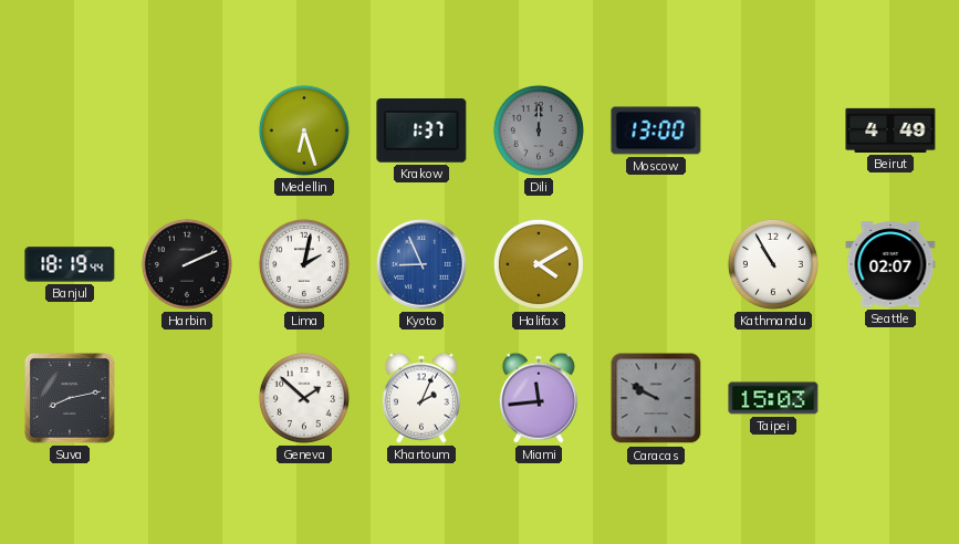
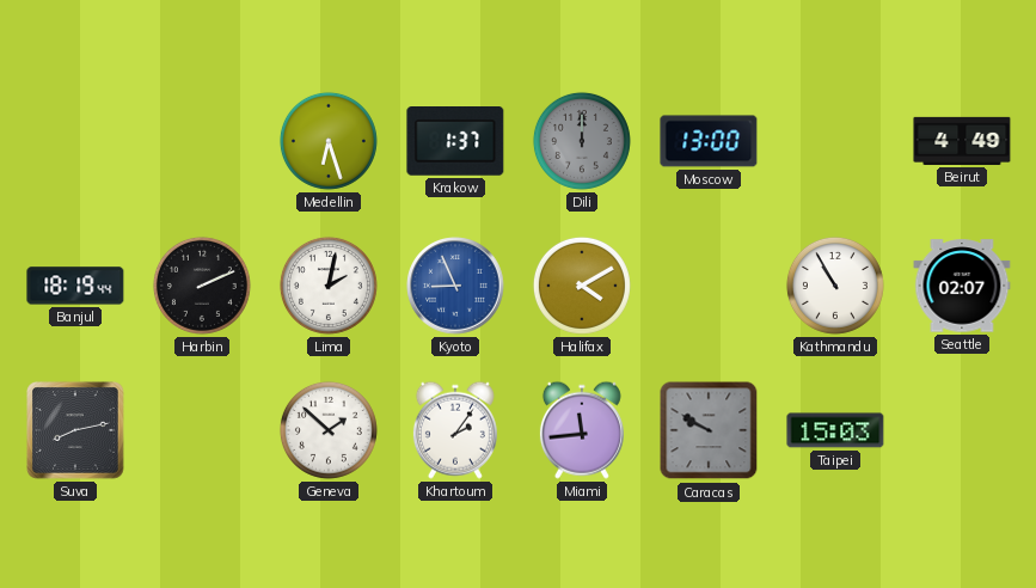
Khartoum: 2:04 -> 2:06 (455, 430)
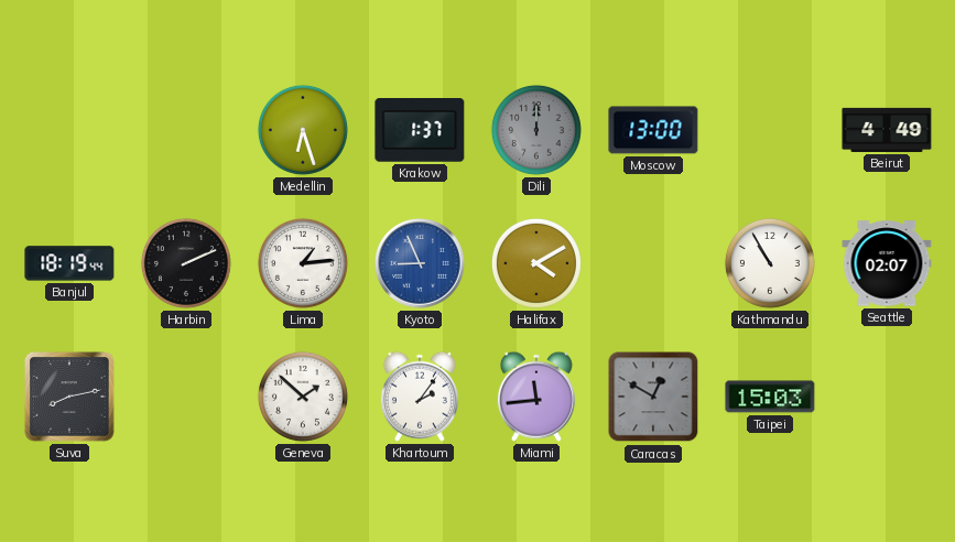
Lima: 2:02 -> 1:14 (303, 263)
Caracas: 9:50 -> 12:50 (653, 397)
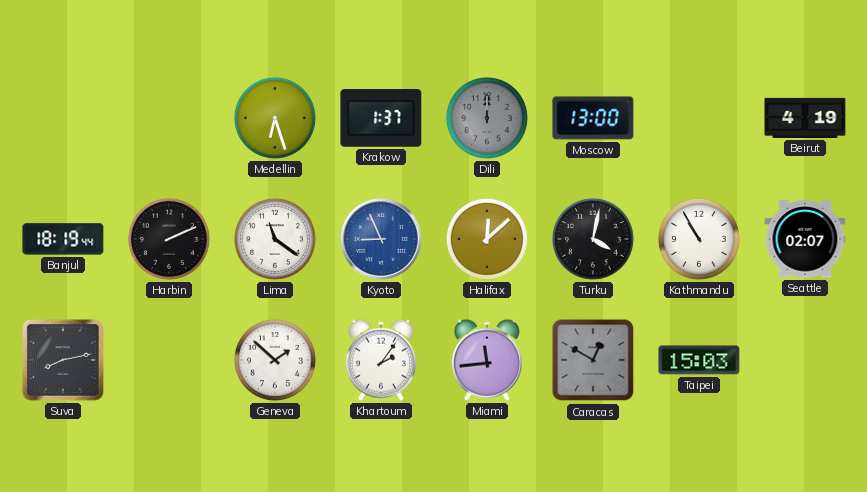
Beirut: 4:49 -> 4:19 (805, 118)
Lima: 1:14 -> 11:21 (275, 239)
Halifax: 4:10 -> 12:08 (487, 239)
Turku: none -> 4:02 (593, 239)
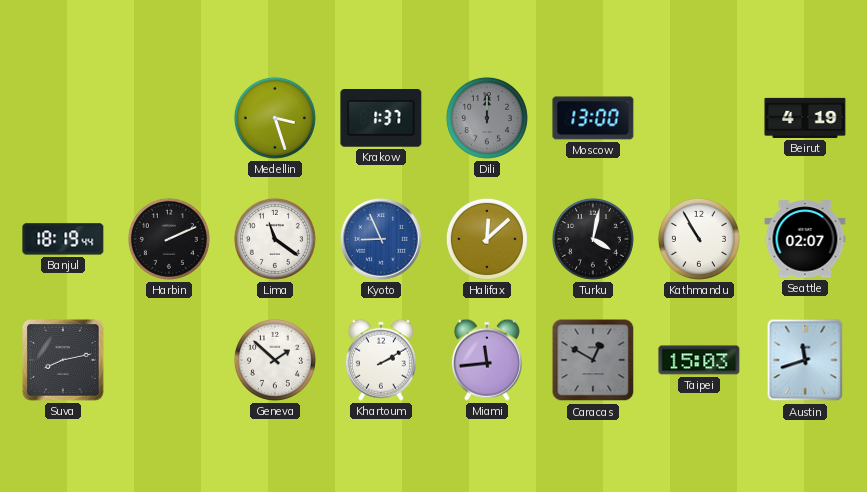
Medellin: 6:27 -> 3:27 (275, 118)
Khartoum: 2:06 -> 2:10 (381, 360)
Austin: none -> 11:42 (805, 360)
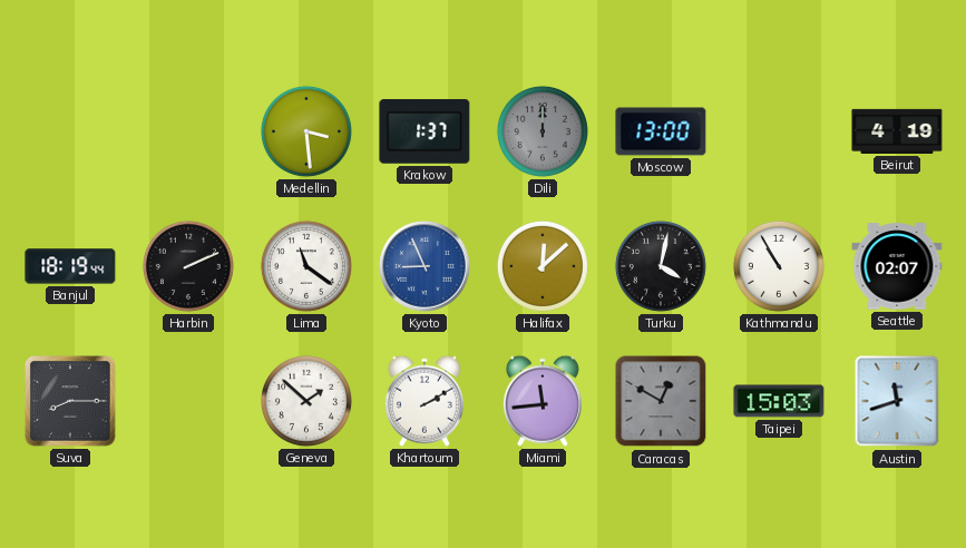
Medellin: 3:27 -> 3:29 (306, 131)
Suva: 8:13 -> 8:15 (70, 401)
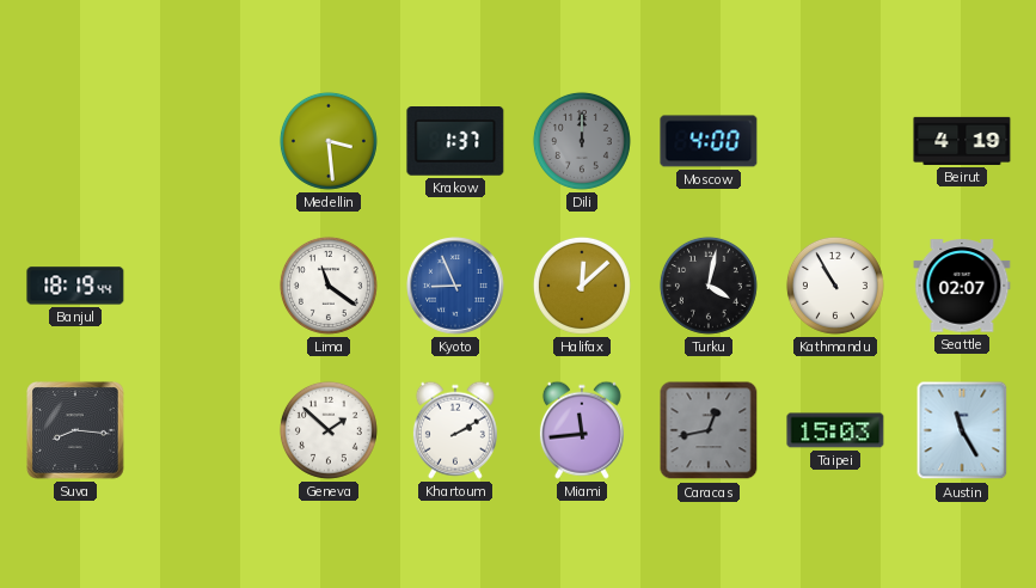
Moscow: 13:00 -> 4:00 (709, 141)
Harbin: 2:11 -> none (188, 266)
Suva: 8:15 -> 8:16 (75, 430)
Caracas: 12:50 -> 12:43 (709, 430)
Austin: 11:42 -> 11:25 (962, 430)
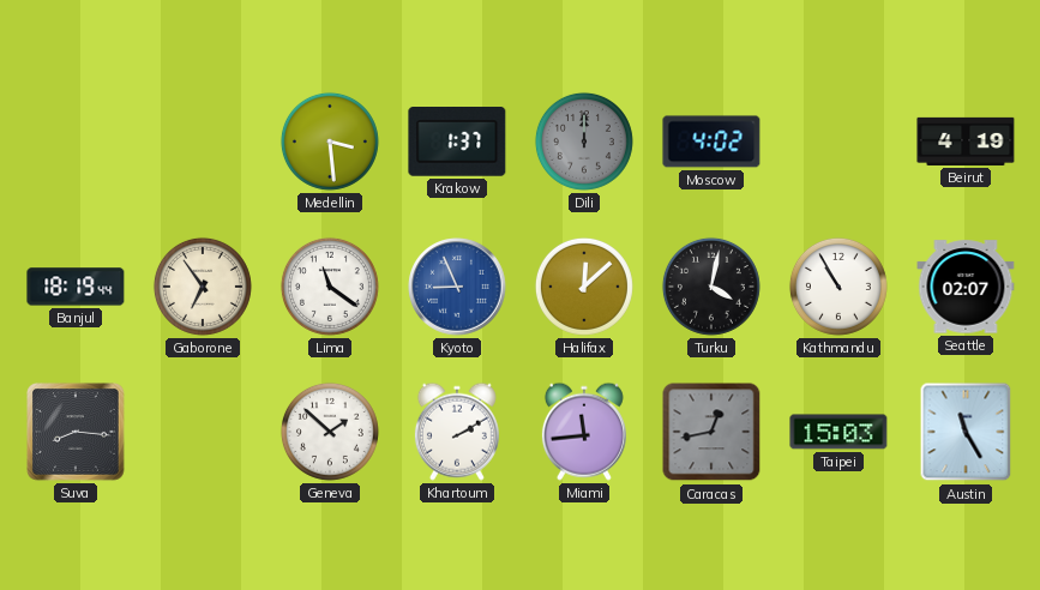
Moscow: 4:00 -> 4:02 (711, 142)
Gaborone: none -> 6:54 (203, 287)
